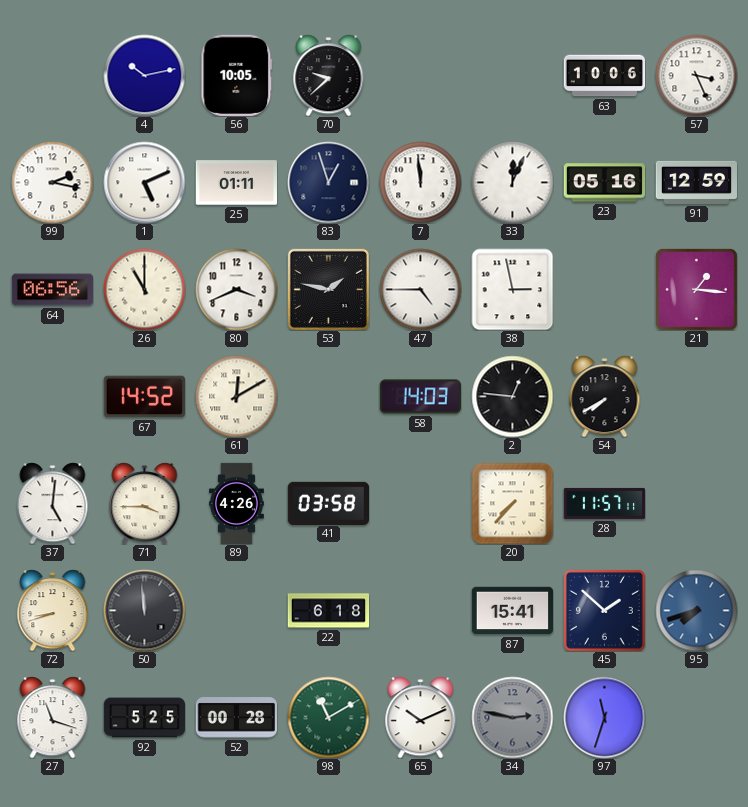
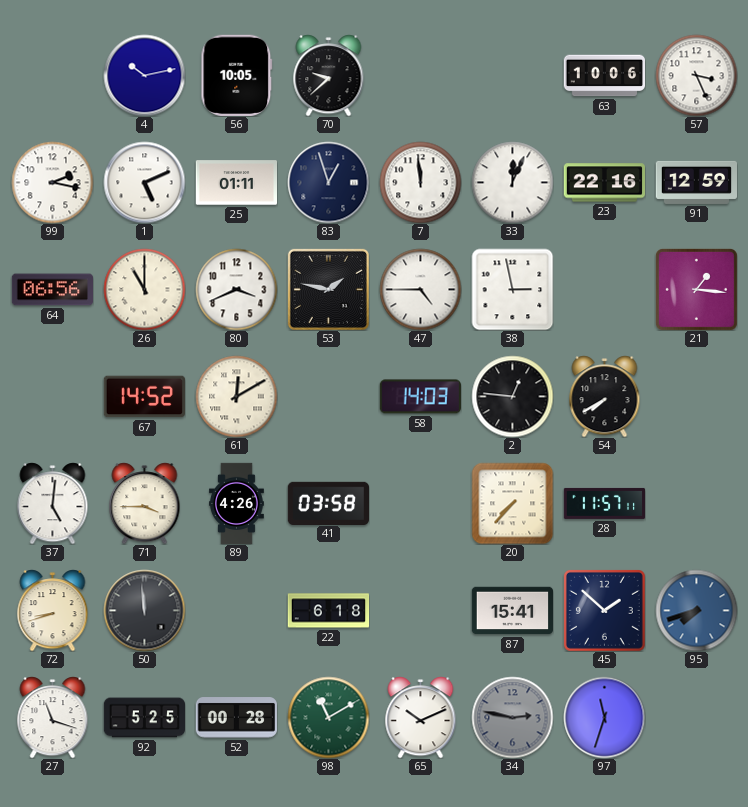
23: 05:16 -> 22:16 (604, 183)
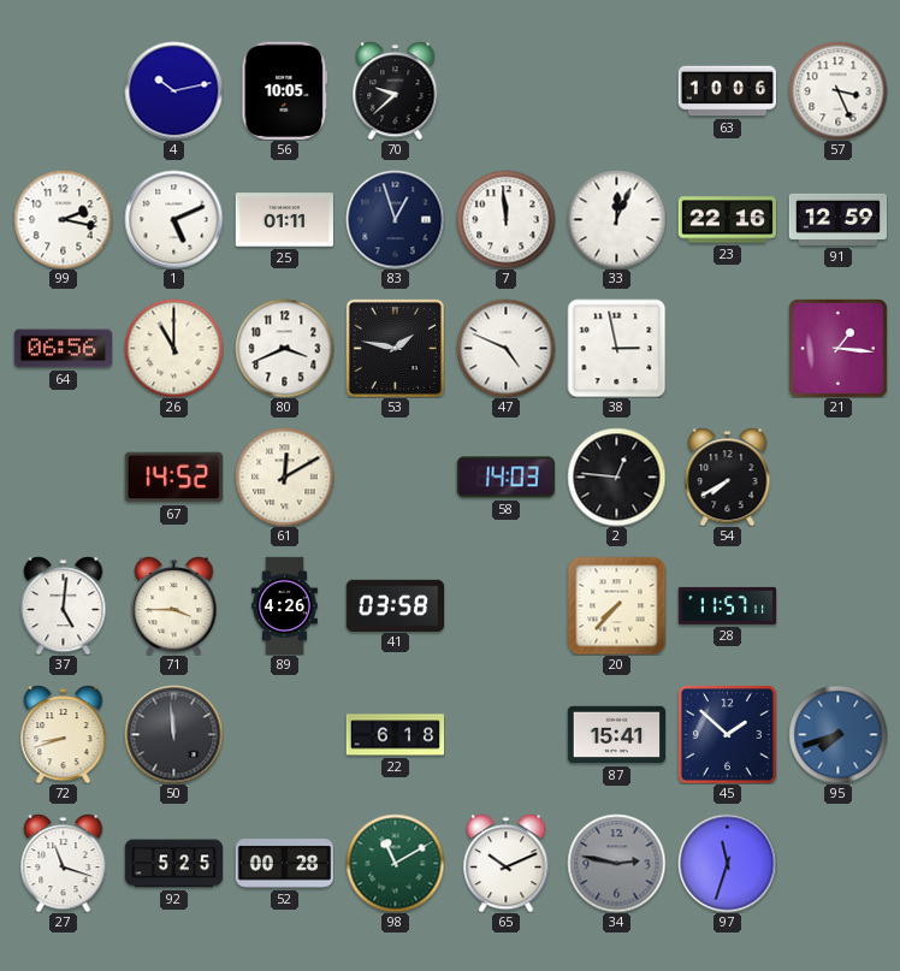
47: 4:45 -> 4:49 (505, 348)
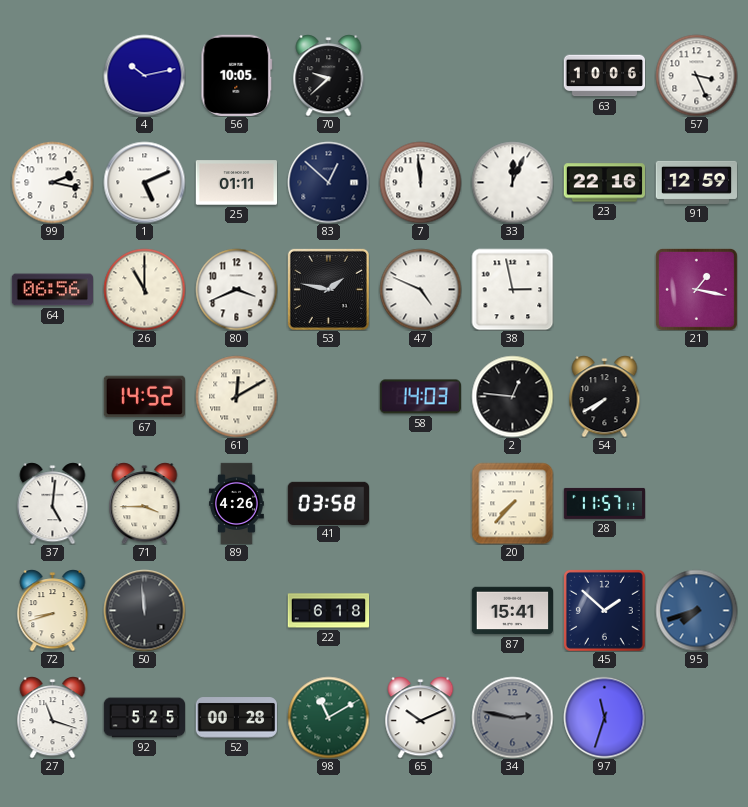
83: 12:57 -> 12:52 (328, 182)
21: 1:16 -> 1:17 (696, 289)
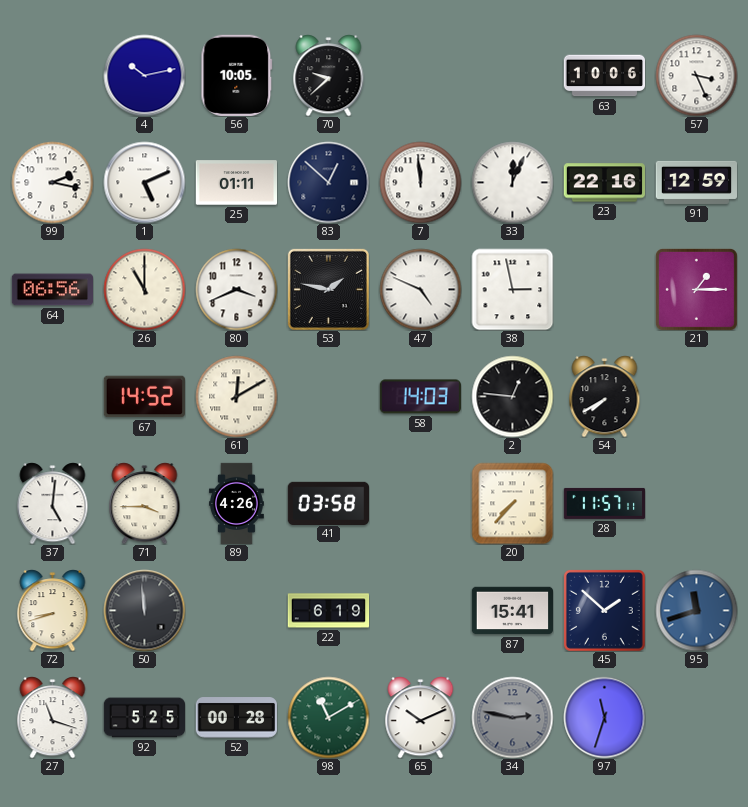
21: 1:17 -> 1:15 (696, 289)
22: 6:18 -> 6:19 (328, 611)
95: 7:42 -> 11:42 (696, 610)
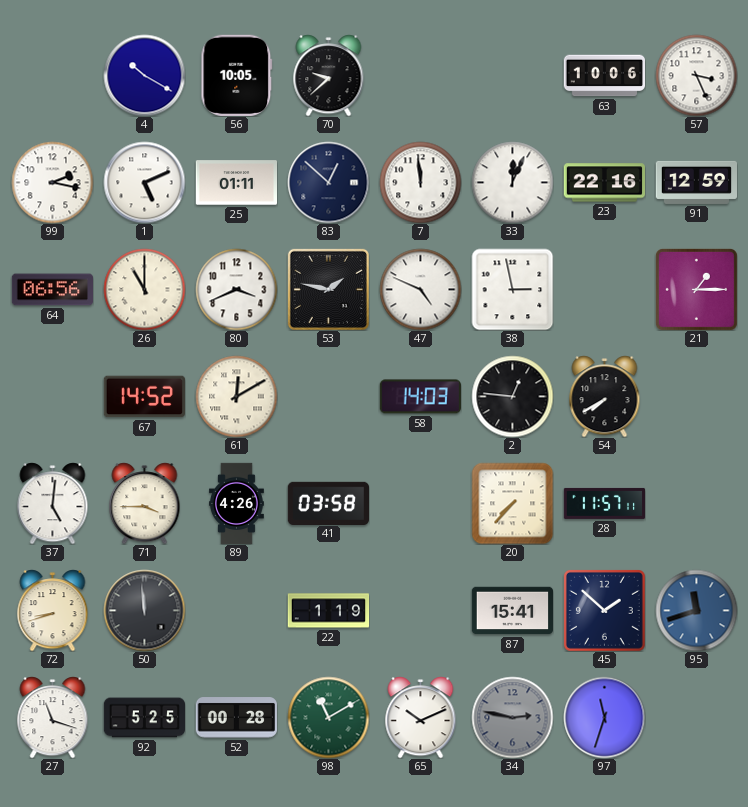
4: 10:13 -> 10:20 (144, 75)
22: 6:19 -> 1:19 (328, 611)
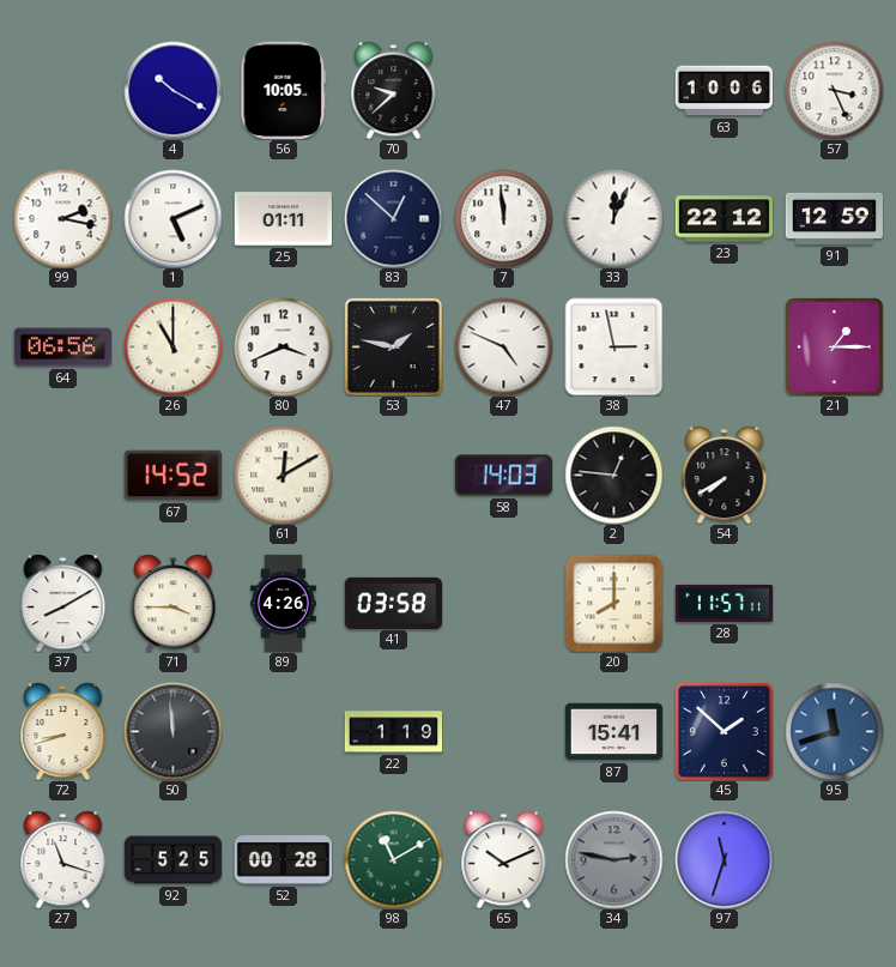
23: 22:16 -> 22:12 (724, 219)
37: 5:01 -> 8:10 (63, 603)
20: 7:37 -> 8:00 (613, 603)
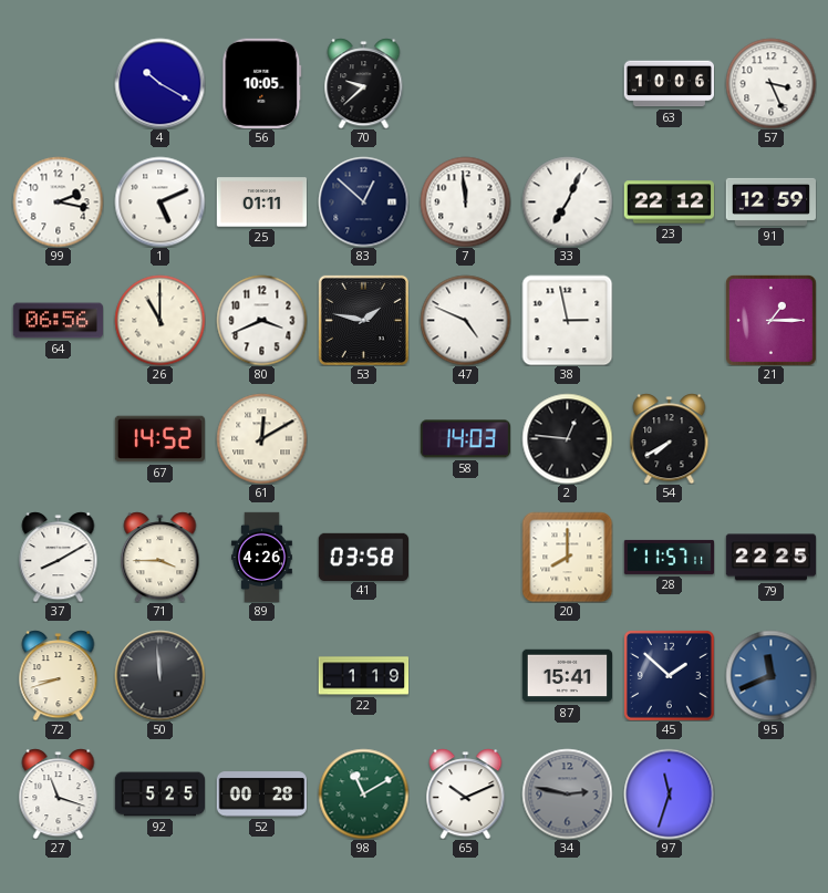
33: 12:04 -> 7:04 (567, 201)
79: none -> 22:25 (770, 558)
95: 11:42 -> 11:41 (770, 675)
